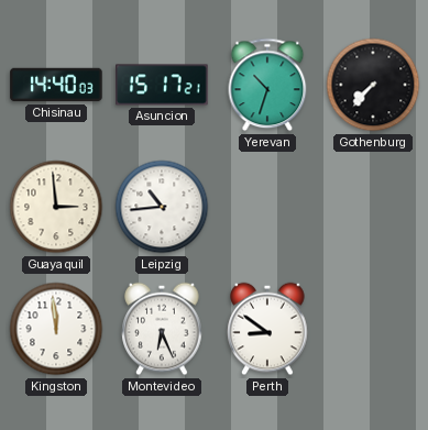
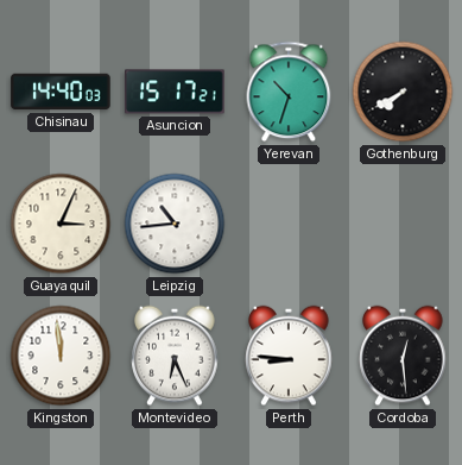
Gothenburg: 7:37 -> 7:40 (403, 92)
Guayaquil: 2:59 -> 3:04 (61, 224)
Perth: 8:51 -> 8:46 (289, 356)
Cordoba: none -> 12:29 (403, 356)
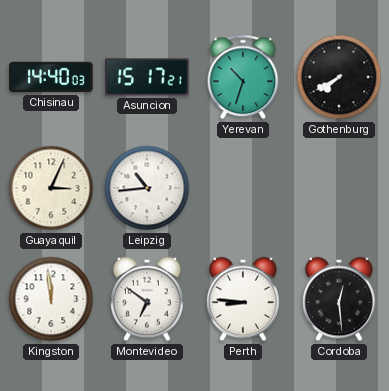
Montevideo: 6:26 -> 6:51 (147, 299)
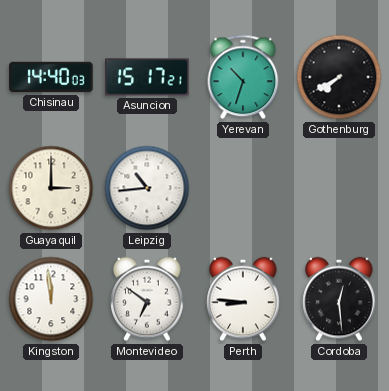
Guayaquil: 3:04 -> 3:00 (51, 188)
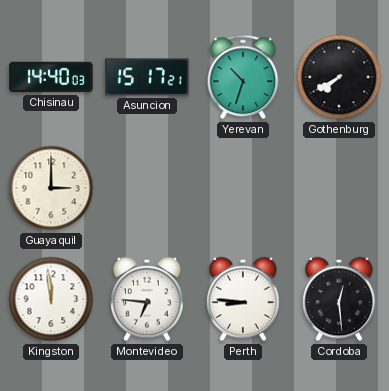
Leipzig: 10:44 -> none (147, 188)
Montevideo: 6:51 -> 6:46 (147, 299)
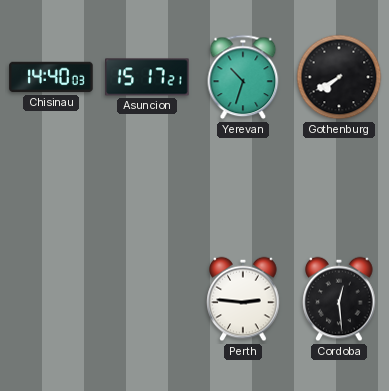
Guayaquil: 3:00 -> none (51, 188)
Kingston: 11:59 -> none (51, 299)
Montevideo: 6:46 -> none (147, 299)
Perth: 8:46 -> 2:46 (243, 299)
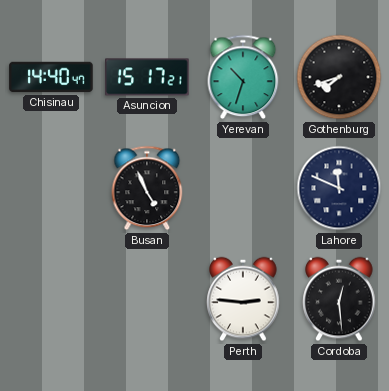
Chisinau: 14:40:03 -> 14:40:47 (51, 77)
Gothenburg: 7:40 -> 7:42 (339, 77)
Busan: none -> 4:56 (147, 188)
Lahore: none -> 11:49 (339, 188)
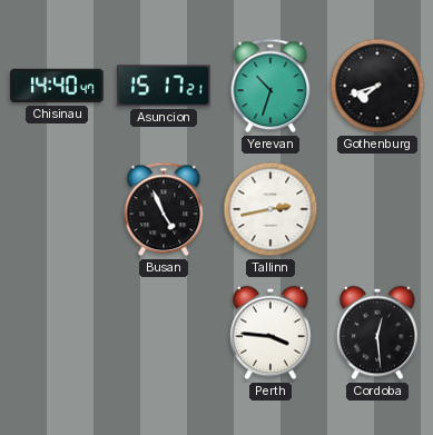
Tallinn: none -> 2:43 (270, 209)
Lahore: 11:49 -> none (339, 188)
Perth: 2:46 -> 3:46 (270, 333)
